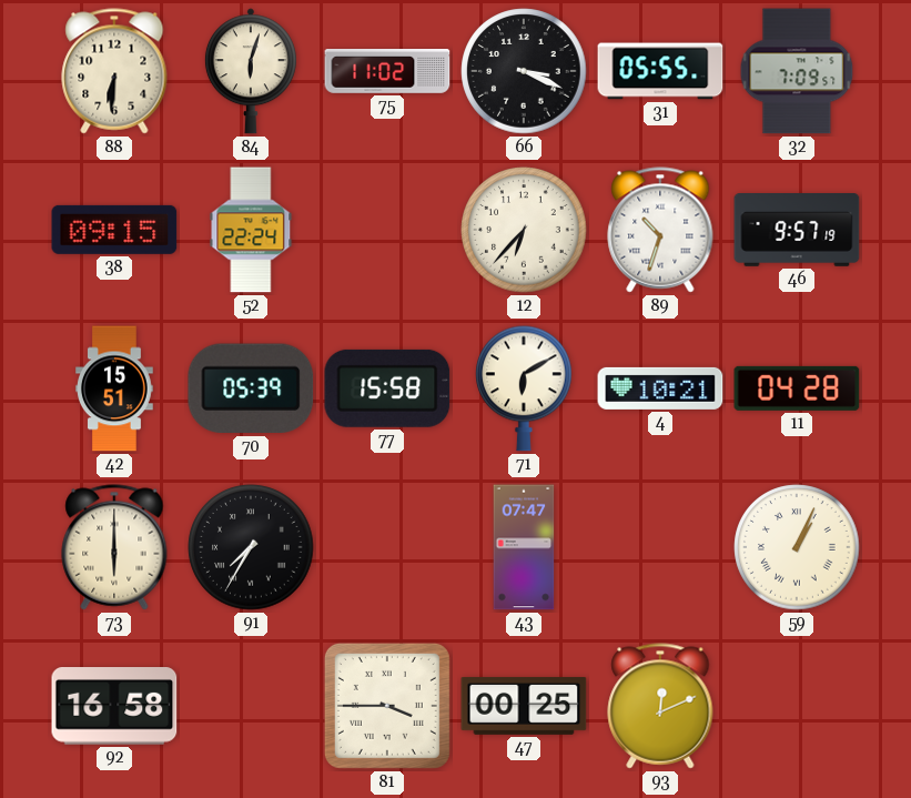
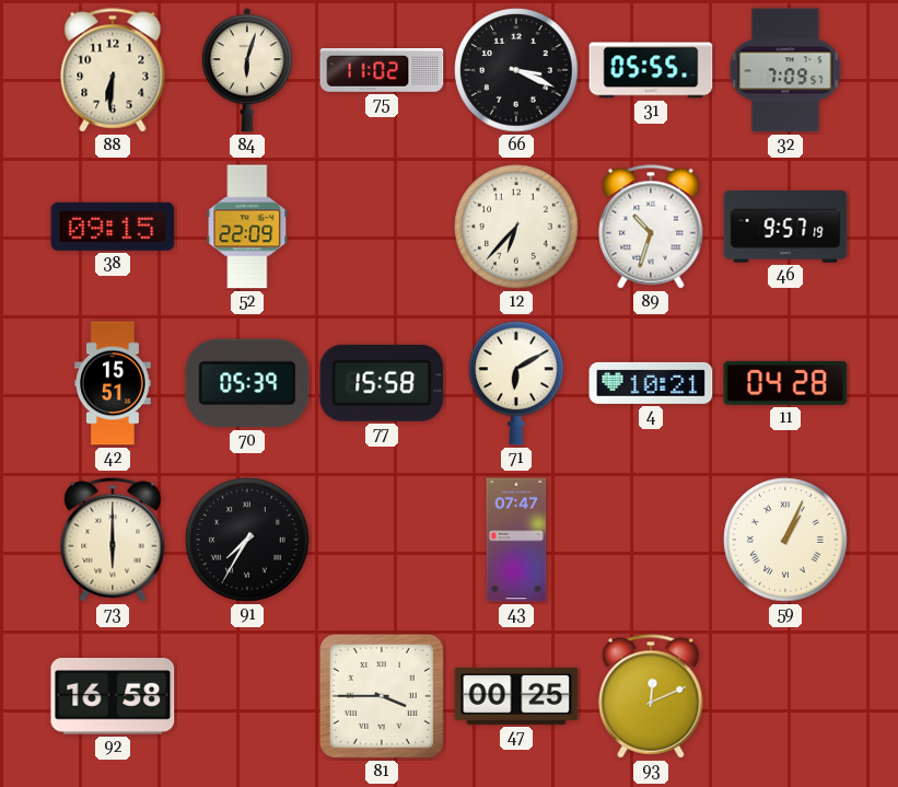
52: 22:24 -> 22:09 (247, 227)
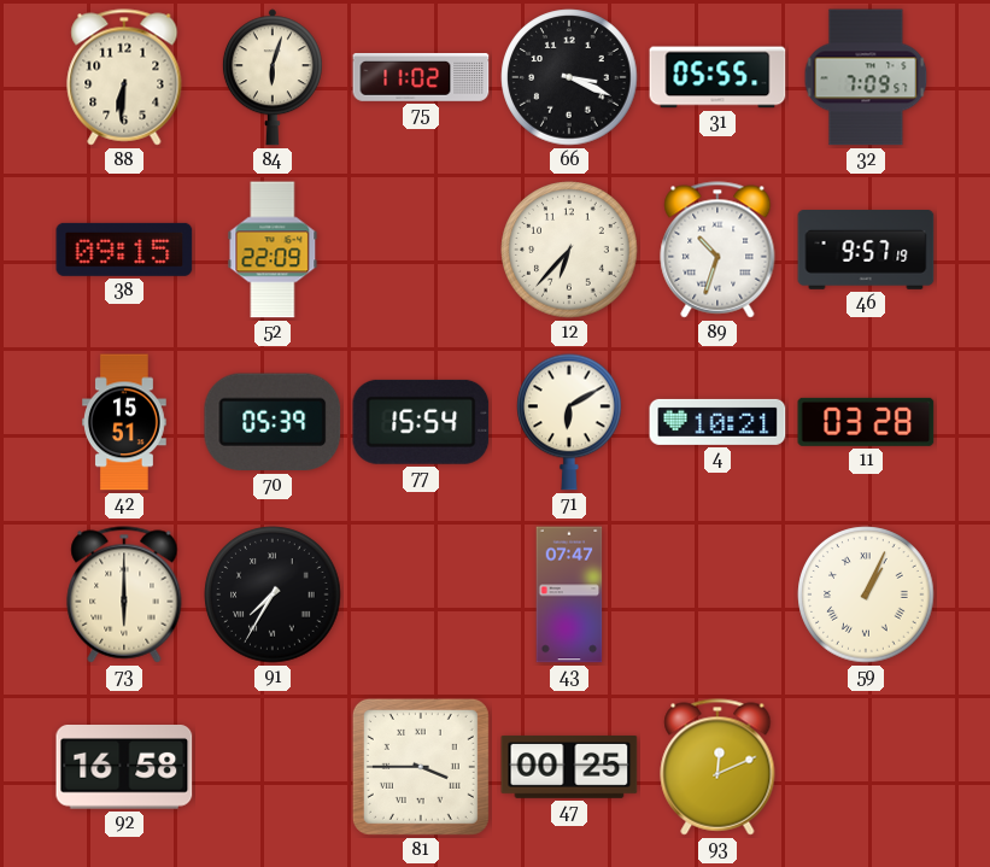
77: 15:58 -> 15:54 (421, 422)
11: 04:28 -> 03:28 (866, 422)
